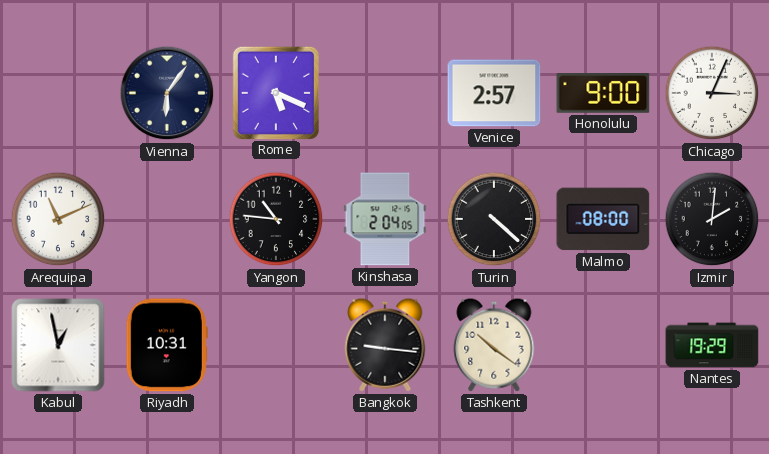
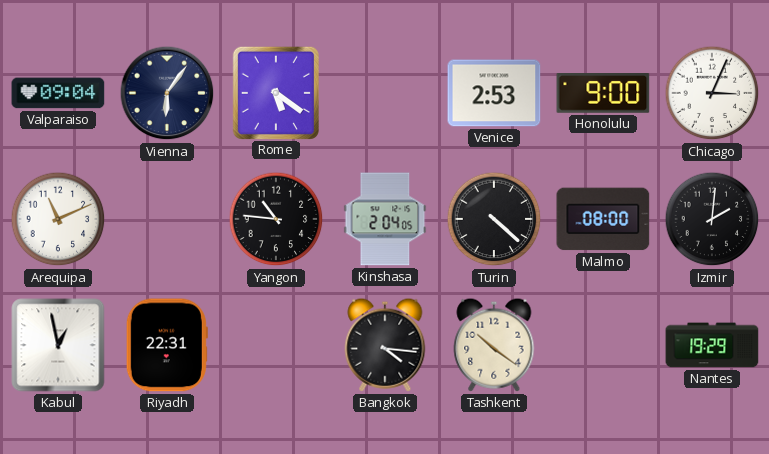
Valparaiso: none -> 09:04 (58, 93)
Rome: 5:19 -> 5:21 (276, 92)
Venice: 2:57 -> 2:53 (494, 93)
Riyadh: 10:31 -> 22:31 (167, 345)
Bangkok: 9:16 -> 4:16 (385, 345)
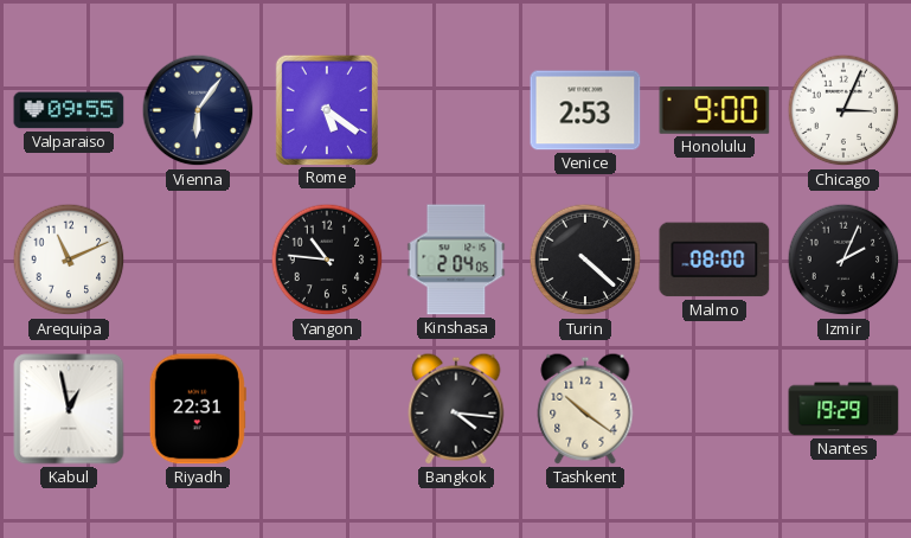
Valparaiso: 09:04 -> 09:55 (69, 110)
Izmir: 2:01 -> 2:04 (843, 260)
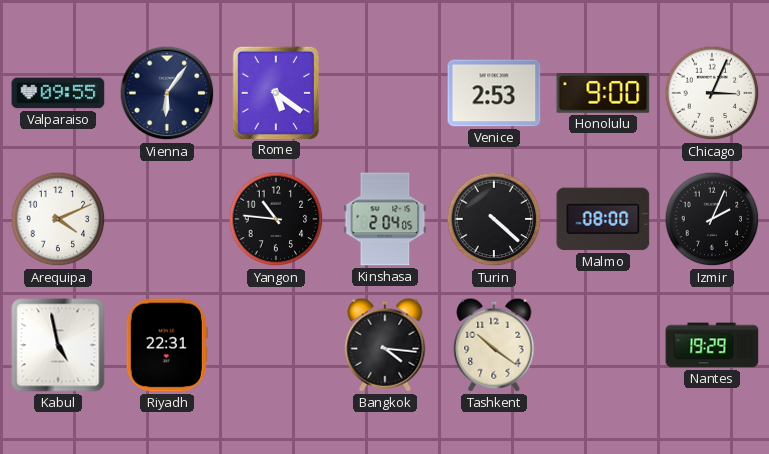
Arequipa: 11:11 -> 4:11 (58, 219)
Kabul: 12:58 -> 4:58 (58, 345)
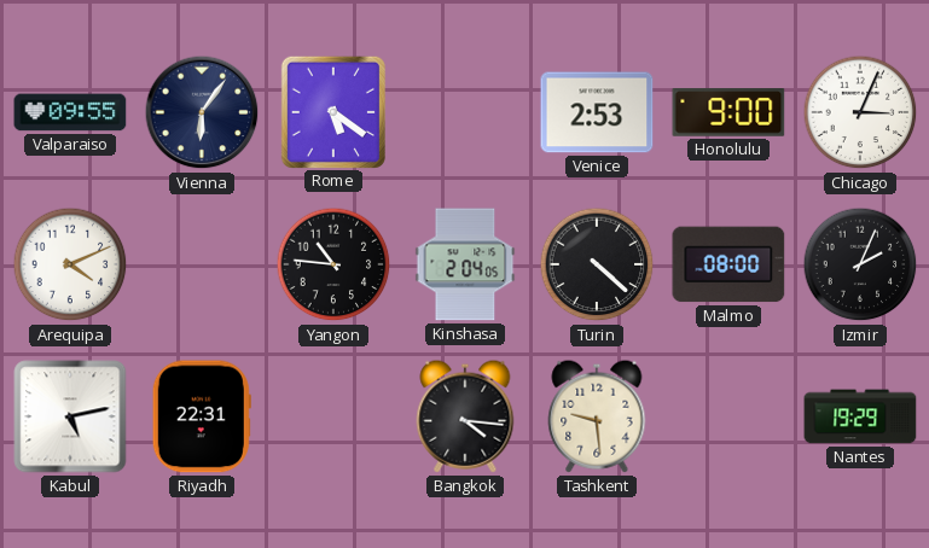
Kabul: 4:58 -> 5:13 (70, 416)
Tashkent: 10:21 -> 9:29 (597, 416)
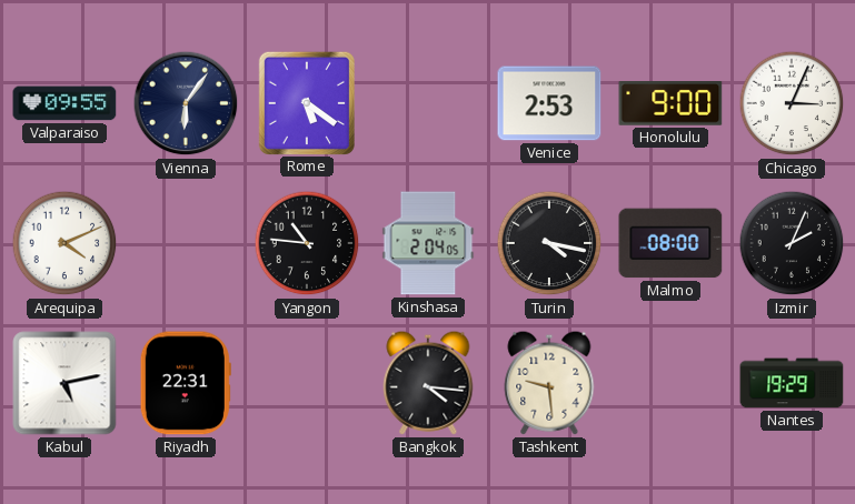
Turin: 4:22 -> 4:17 (549, 243)
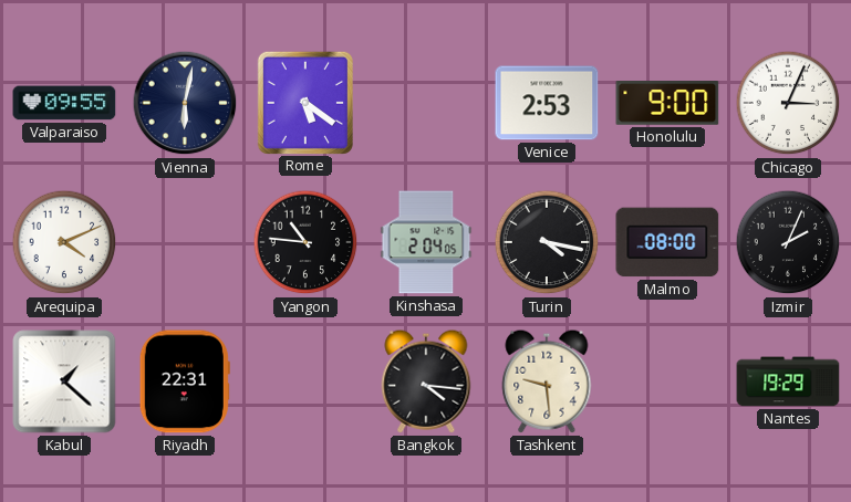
Vienna: 6:06 -> 6:02 (185, 103)
Kabul: 5:13 -> 1:22 (64, 381)
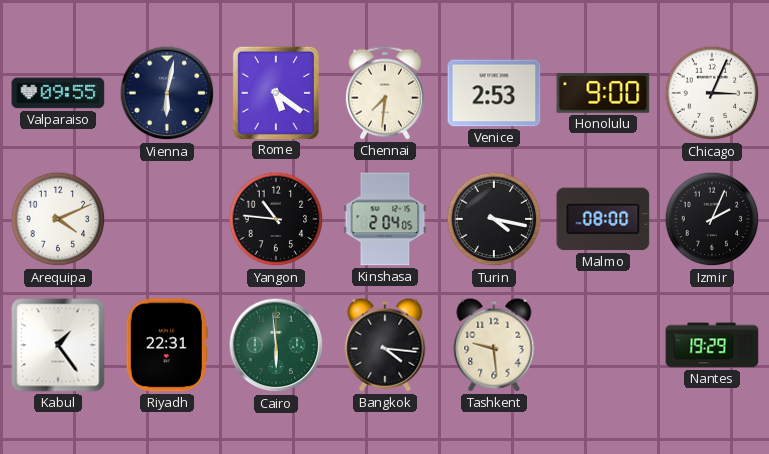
Chennai: none -> 7:31 (385, 93)
Kabul: 1:22 -> 1:24 (58, 345)
Cairo: none -> 5:59 (276, 345)
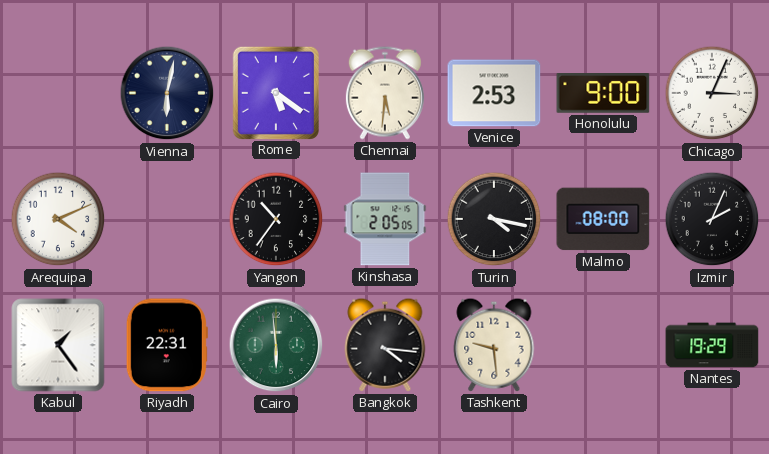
Valparaiso: 09:55 -> none (58, 93)
Chennai: 7:31 -> 5:31 (385, 93)
Yangon: 10:46 -> 10:36 (276, 219)
Kinshasa: 2:04 -> 2:05 (385, 219)
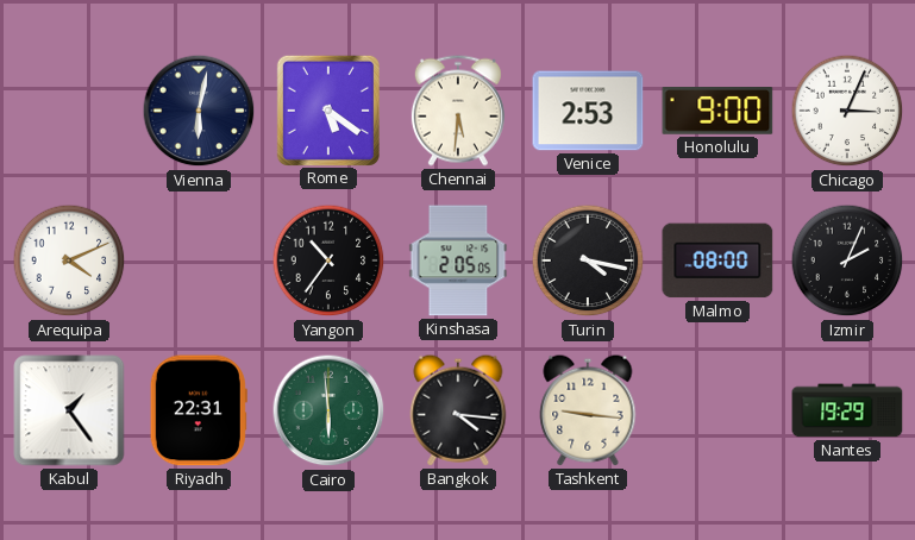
Tashkent: 9:29 -> 9:16 (588, 410)
